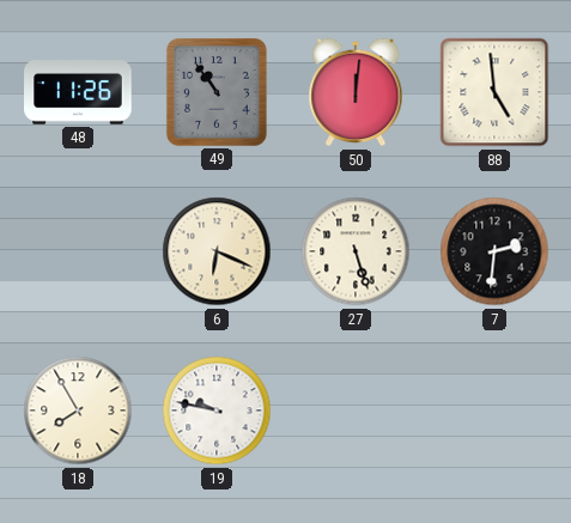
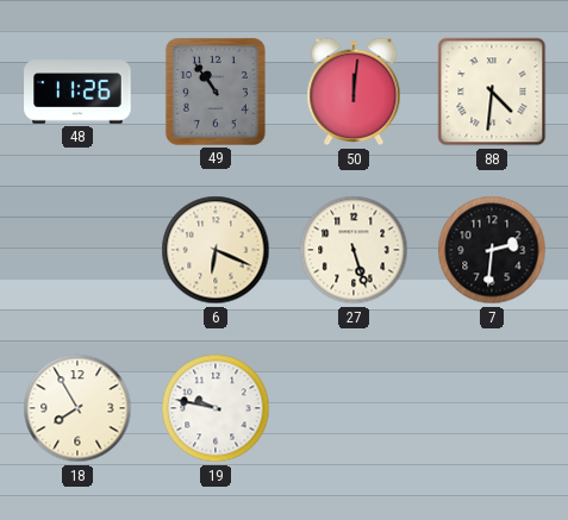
88: 4:59 -> 4:31 (492, 92)
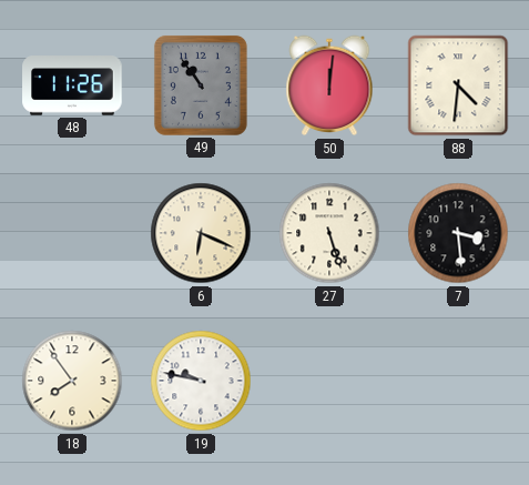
7: 2:31 -> 3:29 (458, 233)
18: 7:55 -> 7:54 (72, 381)
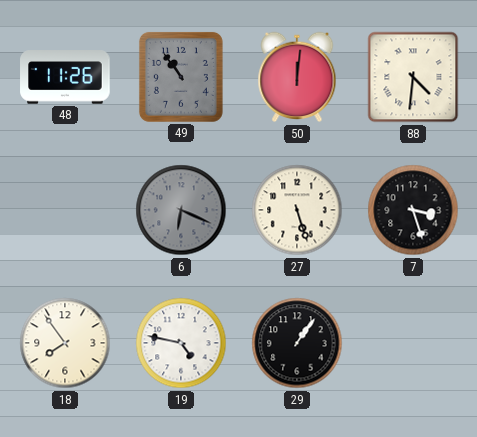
6 dial: cream -> grey (181, 210)
7: 3:29 -> 3:27 (413, 210)
19: 9:47 -> 4:47 (181, 343)
29: none -> 1:06 (297, 343)
